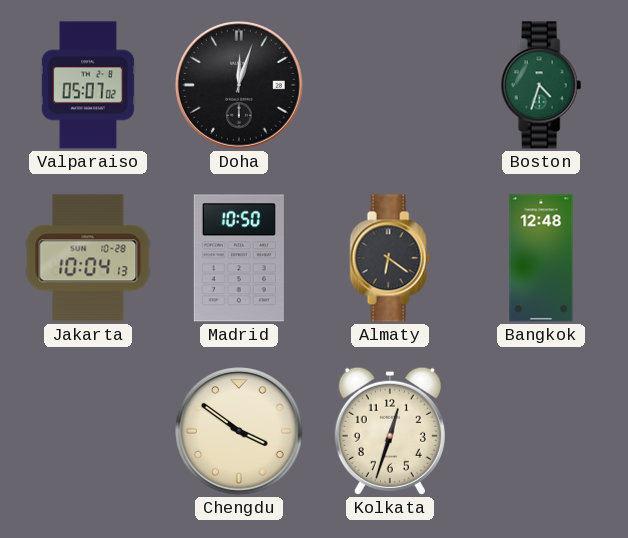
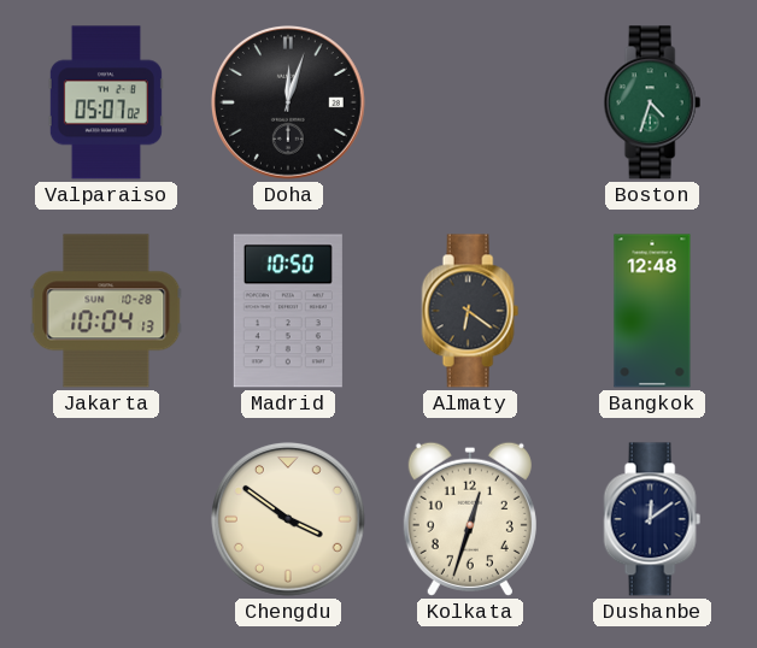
Dushanbe: none -> 12:09 (652, 519)
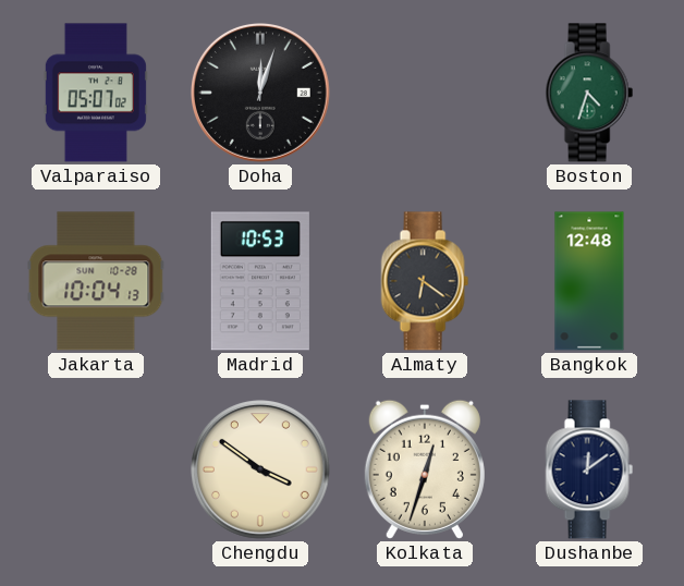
Madrid: 10:50 -> 10:53 (260, 281)
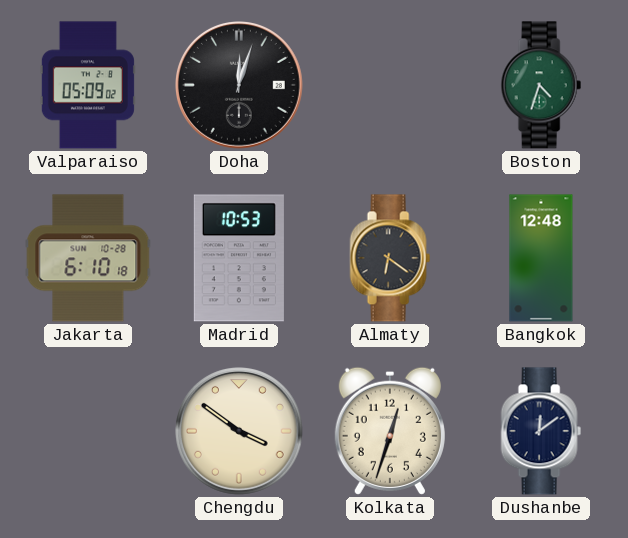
Valparaiso: 05:07 -> 05:09 (88, 85)
Jakarta: 10:04 -> 6:10 (88, 258)
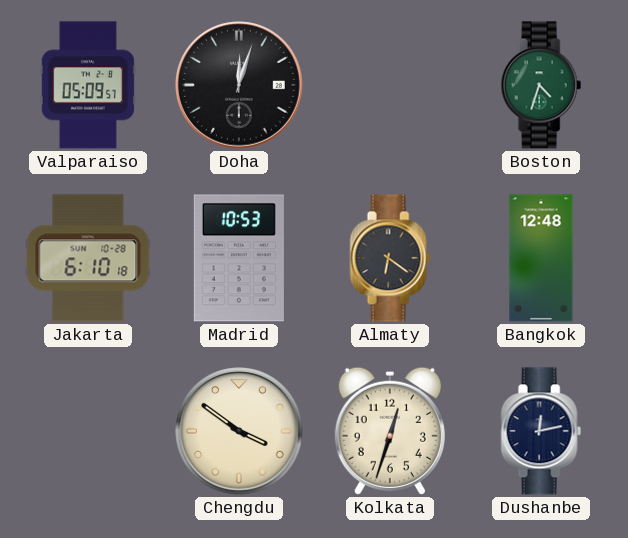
Valparaiso: 05:09:02 -> 05:09:57 (88, 85)
Dushanbe: 12:09 -> 12:13 (541, 431)
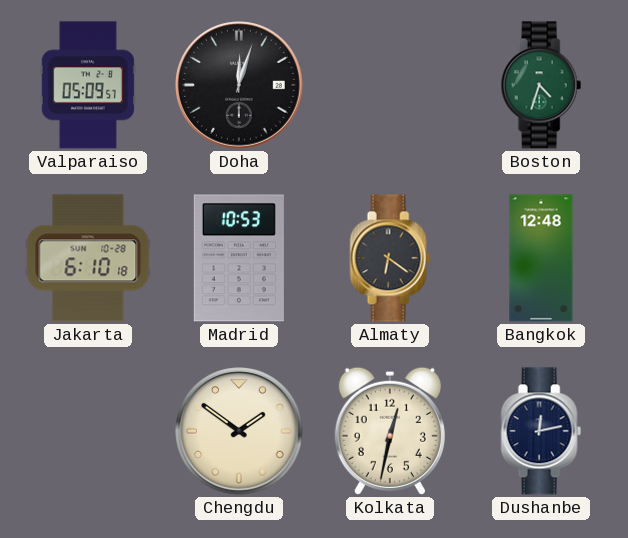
Chengdu: 3:51 -> 1:51 (240, 432)
Kolkata: 12:33 -> 12:32 (390, 431)
